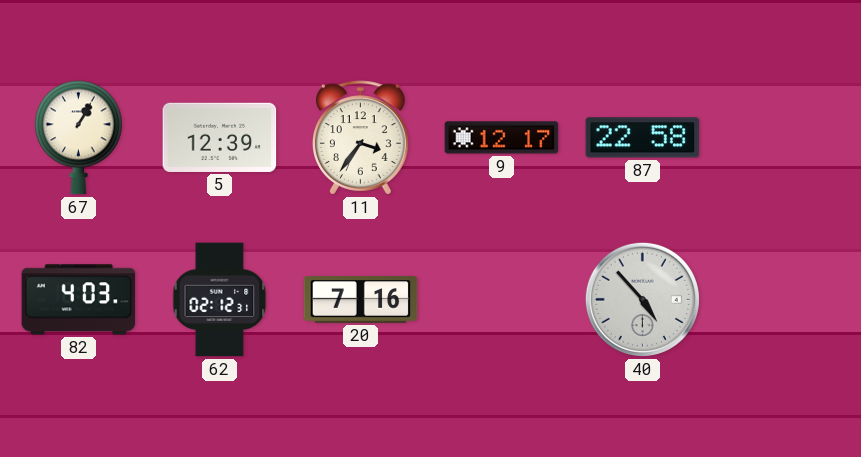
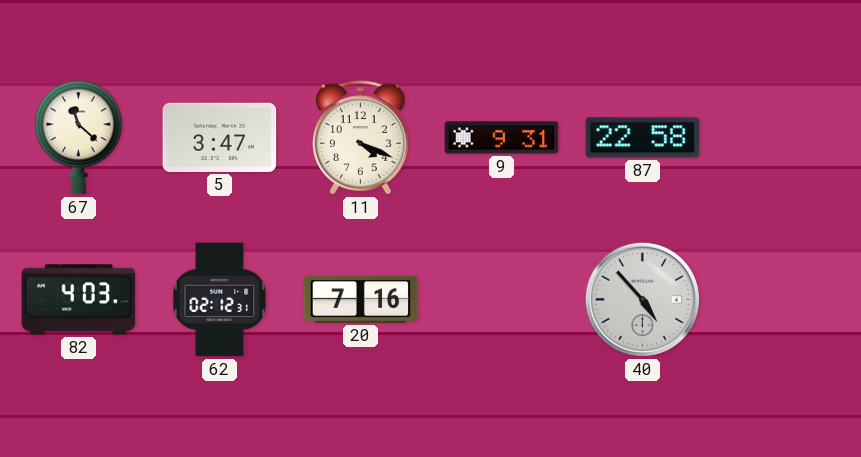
67: 1:05 -> 11:22 (79, 138)
5: 12:39 -> 3:47 (220, 137)
11: 3:36 -> 4:19 (361, 138)
9: 12:17 -> 9:31 (502, 138)
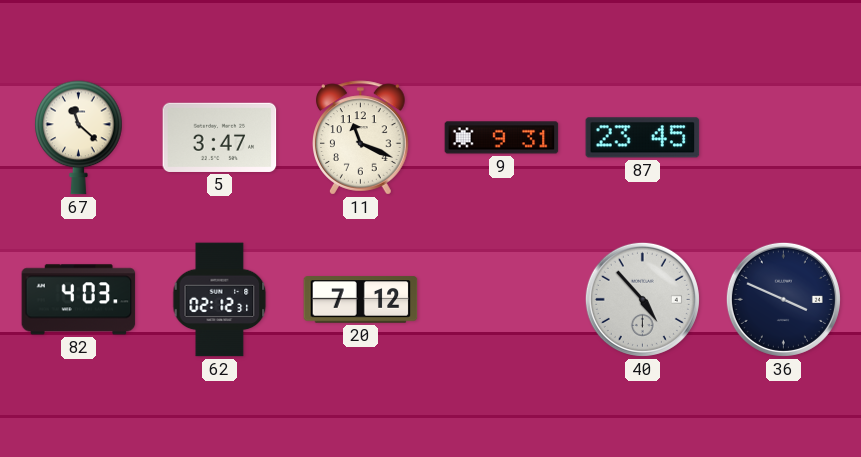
11: 4:19 -> 11:19 (361, 138)
87: 22:58 -> 23:45 (643, 138)
20: 7:16 -> 7:12 (361, 300)
36: none -> 3:49 (783, 299)
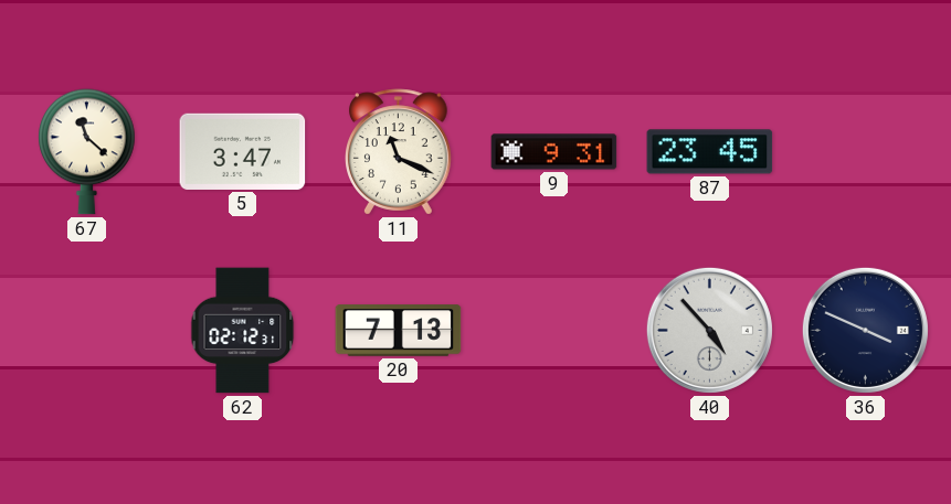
82: 4:03 -> none (79, 300)
20: 7:12 -> 7:13 (399, 331)
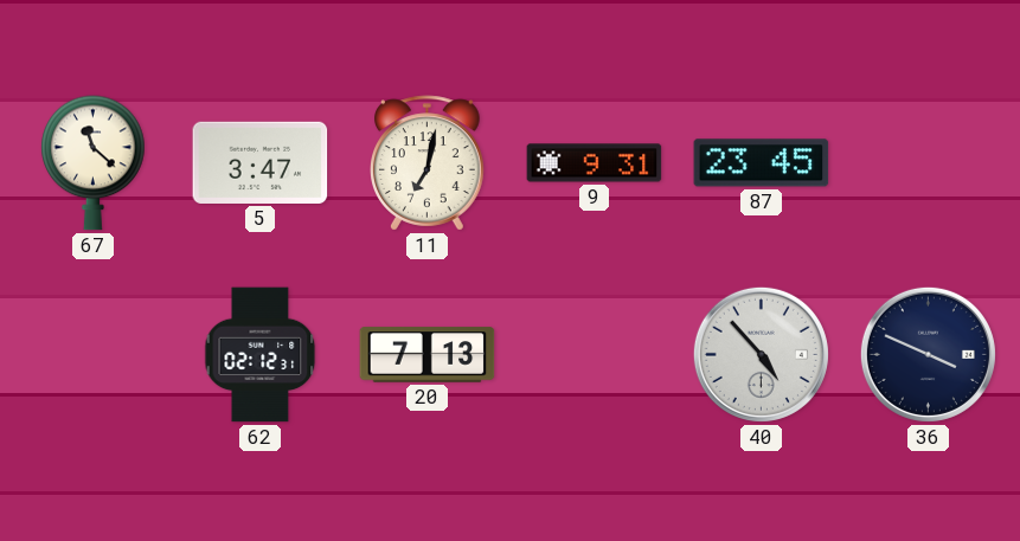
11: 11:19 -> 7:02 (428, 163)
